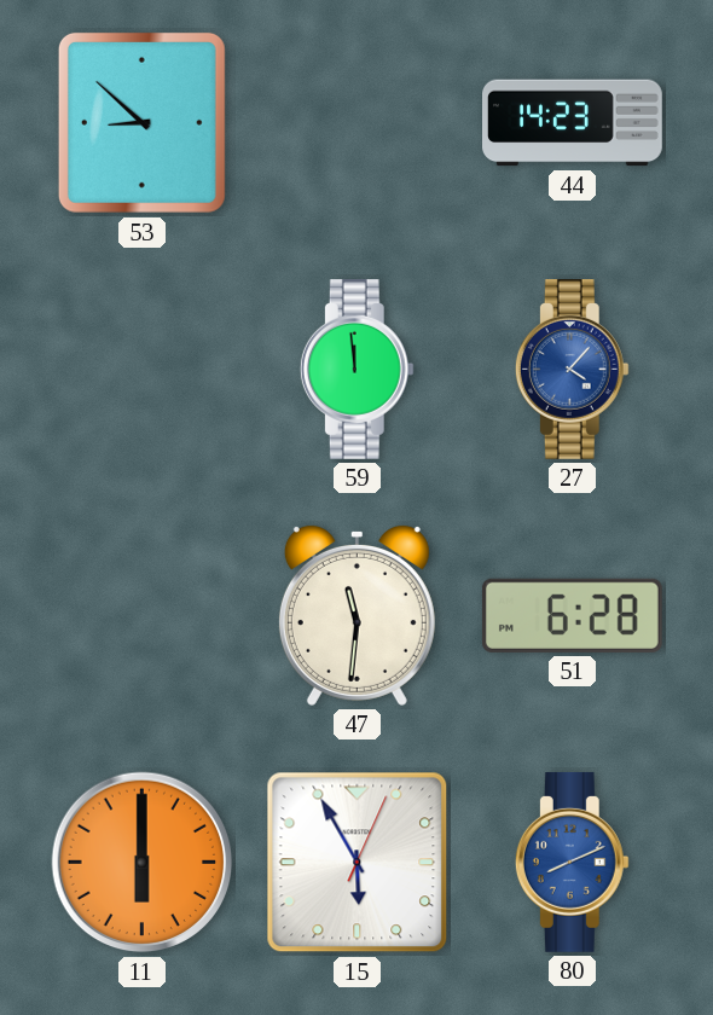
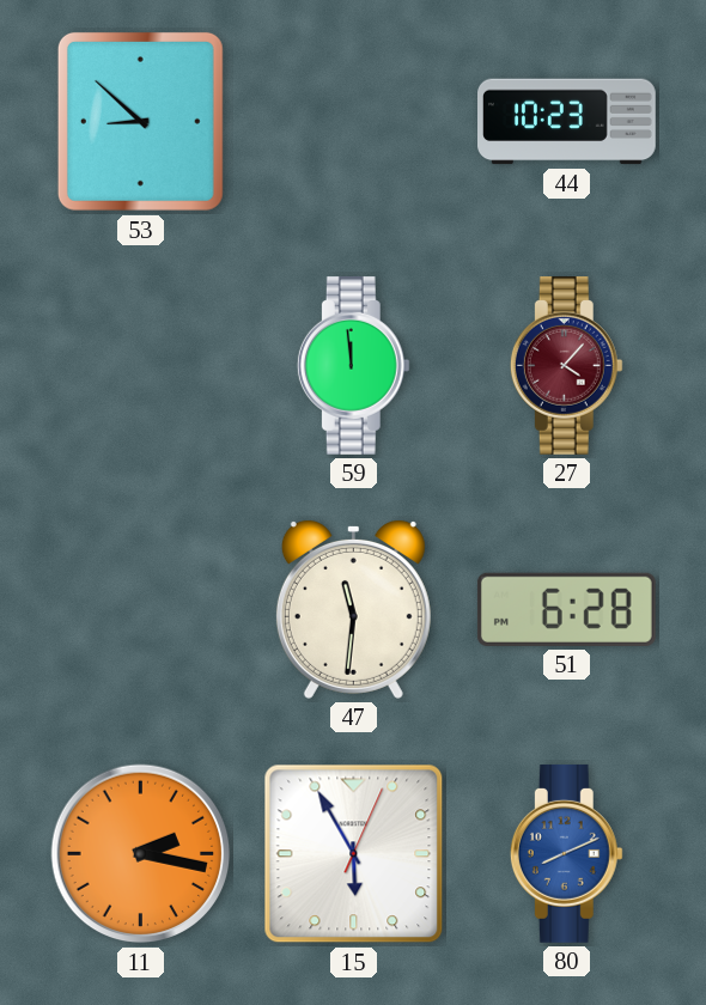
44: 14:23 -> 10:23 (567, 122)
27 dial: blue -> burgundy (566, 365)
11: 6:00 -> 2:17 (141, 854)
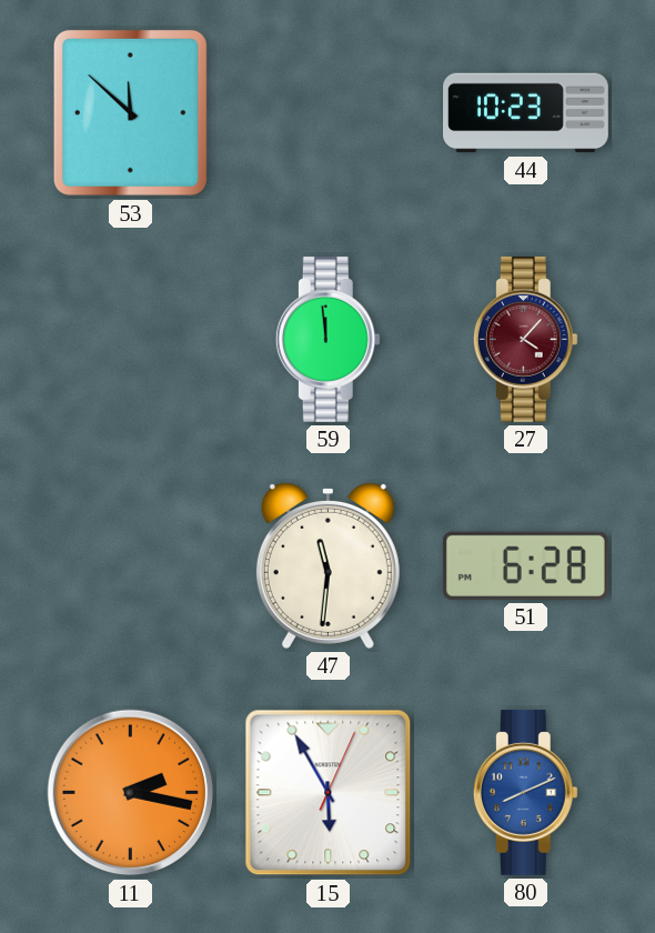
53: 8:52 -> 11:52 (130, 112)
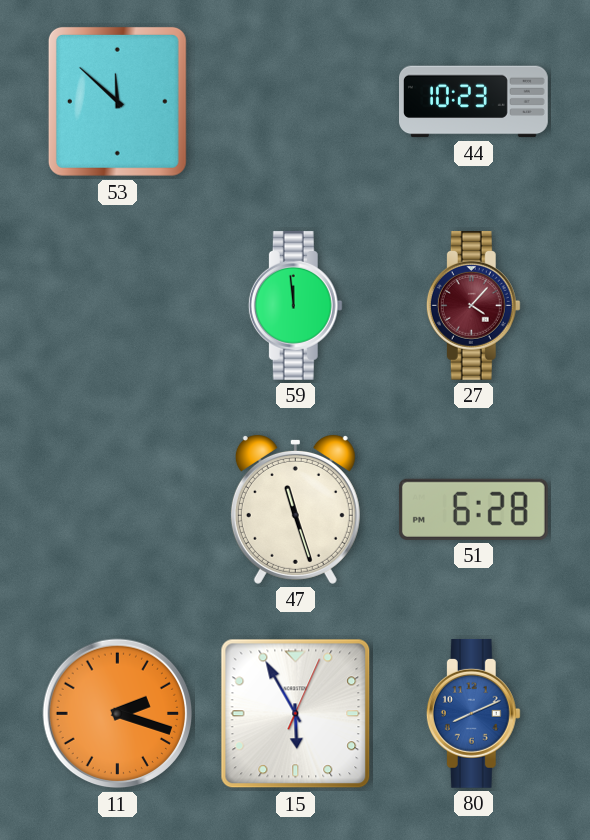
47: 11:31 -> 11:27 (295, 509)
11: 2:17 -> 2:18 (118, 714)
